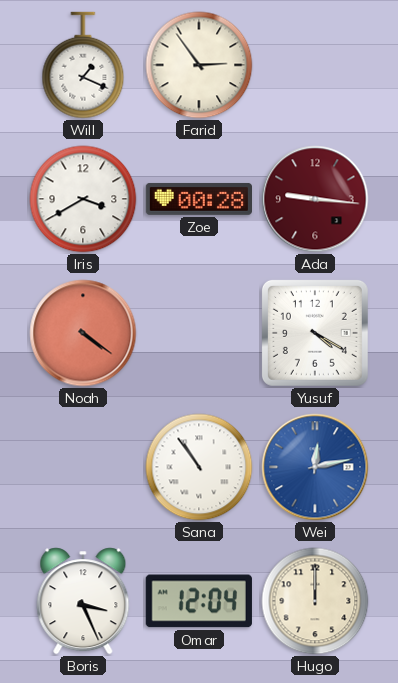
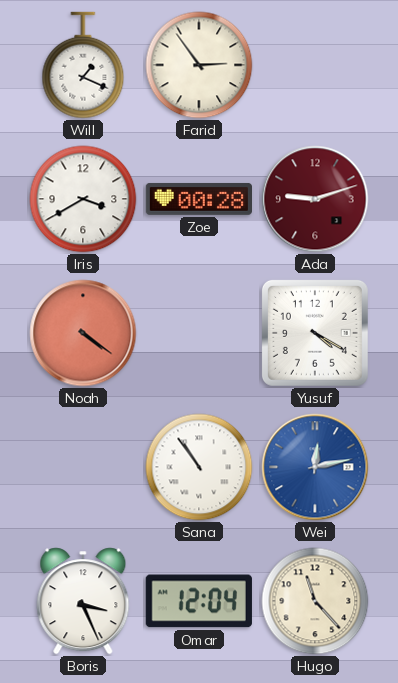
Ada: 9:16 -> 9:12 (315, 199)
Hugo: 12:00 -> 11:23 (315, 601)
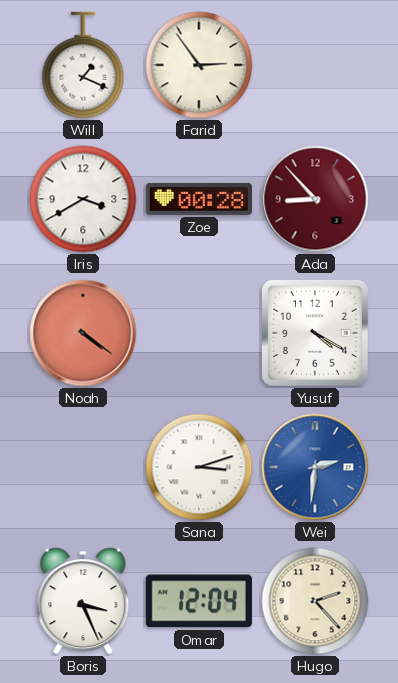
Ada: 9:12 -> 8:53 (315, 199)
Sana: 10:54 -> 3:12 (199, 467)
Wei: 12:13 -> 2:31 (315, 467)
Hugo: 11:23 -> 2:23 (315, 601)
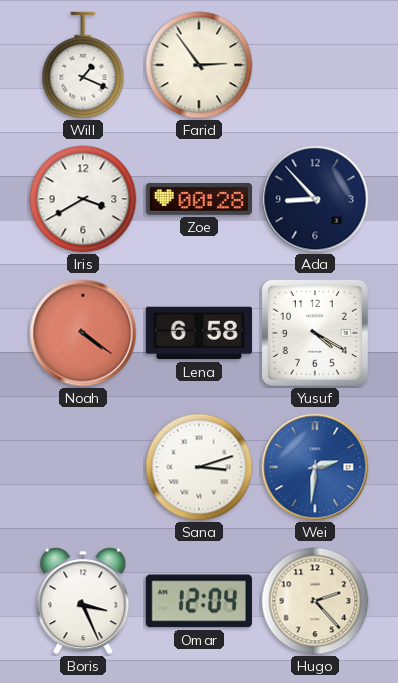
Ada dial: burgundy -> navy (315, 199)
Lena: none -> 6:58 (199, 333)
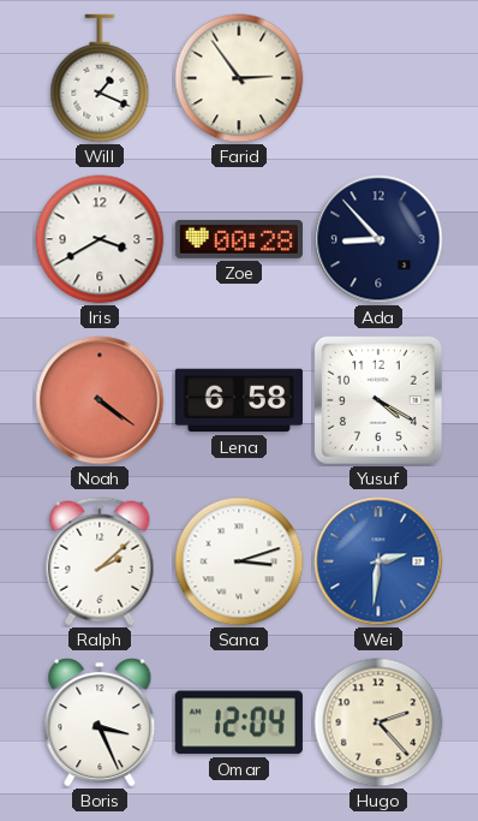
Ralph: none -> 2:08 (100, 561)
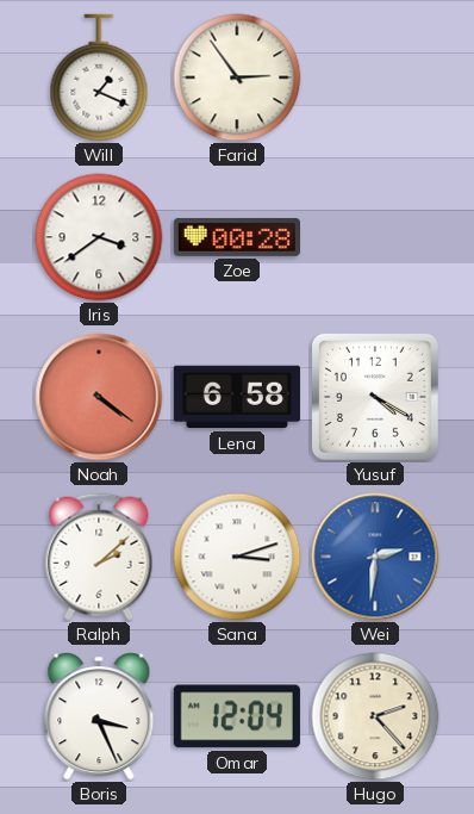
Iris: 3:40 -> 3:39 (99, 237)
Ada: 8:53 -> none (378, 239)
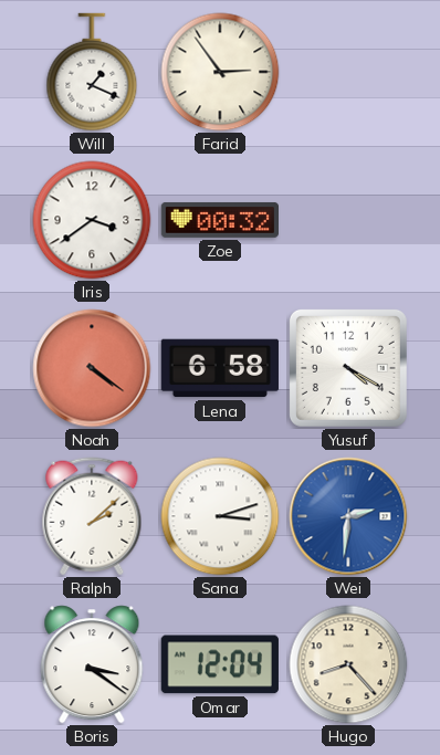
Zoe: 00:28 -> 00:32 (219, 220)
Boris: 3:26 -> 3:21 (92, 664)
Hugo: 2:23 -> 8:23 (348, 664)
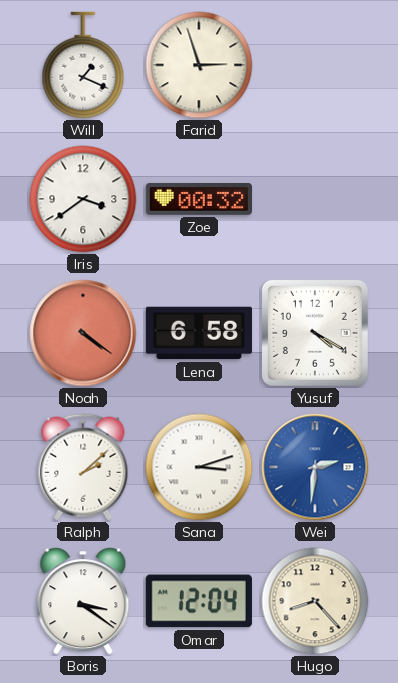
Farid: 2:54 -> 2:57 (199, 65)
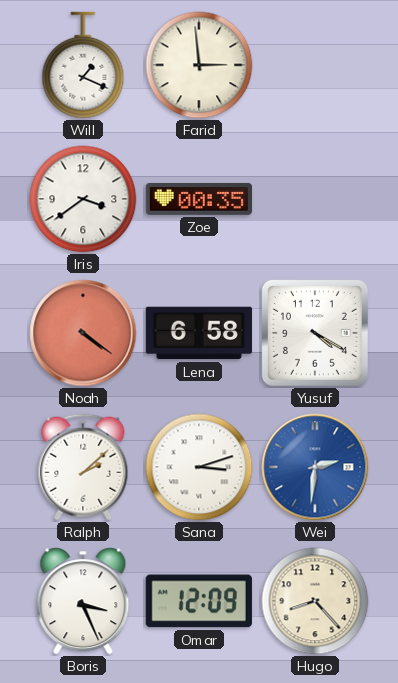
Farid: 2:57 -> 2:59 (199, 65)
Zoe: 00:32 -> 00:35 (198, 199)
Boris: 3:21 -> 3:26 (83, 601)
Omar: 12:04 -> 12:09 (199, 601)
